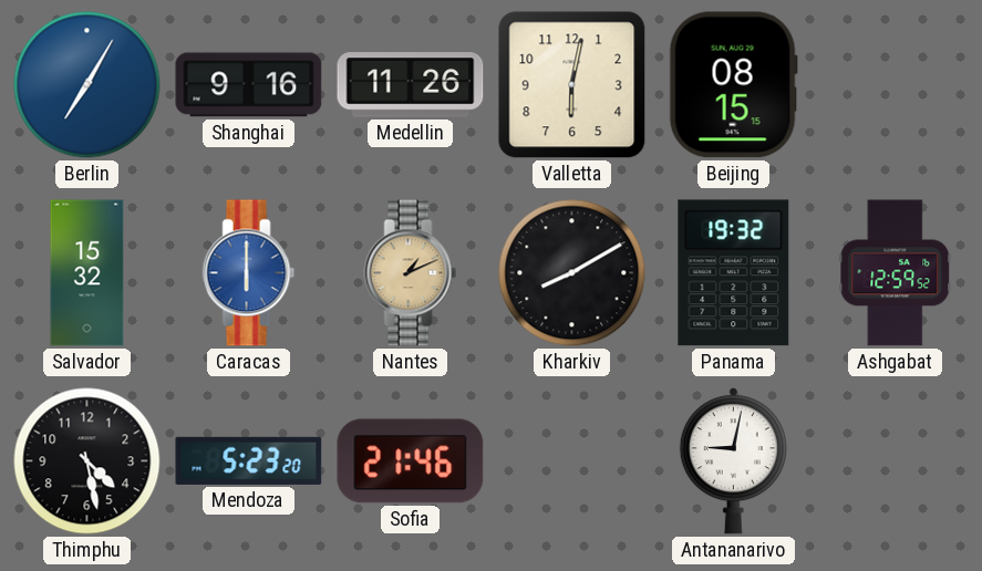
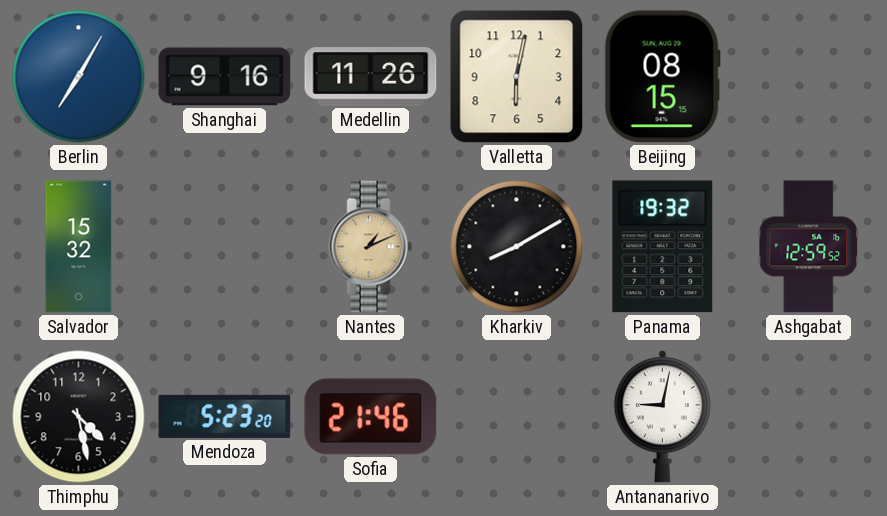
Caracas: 6:00 -> none (249, 273)
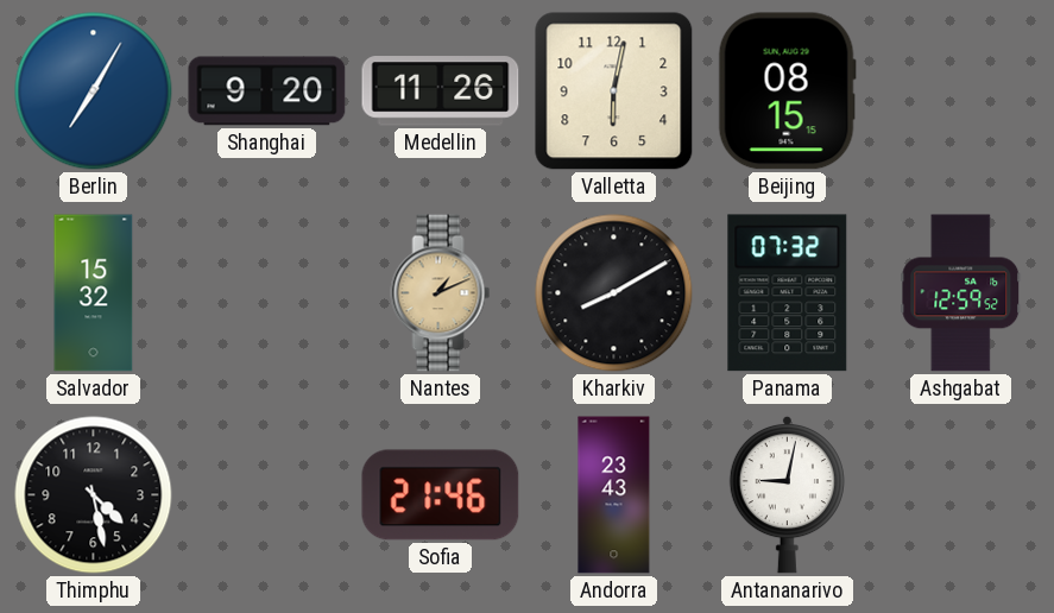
Shanghai: 9:16 -> 9:20 (267, 91)
Panama: 19:32 -> 07:32 (788, 293)
Mendoza: 5:23 -> none (225, 416)
Andorra: none -> 23:43 (614, 495)
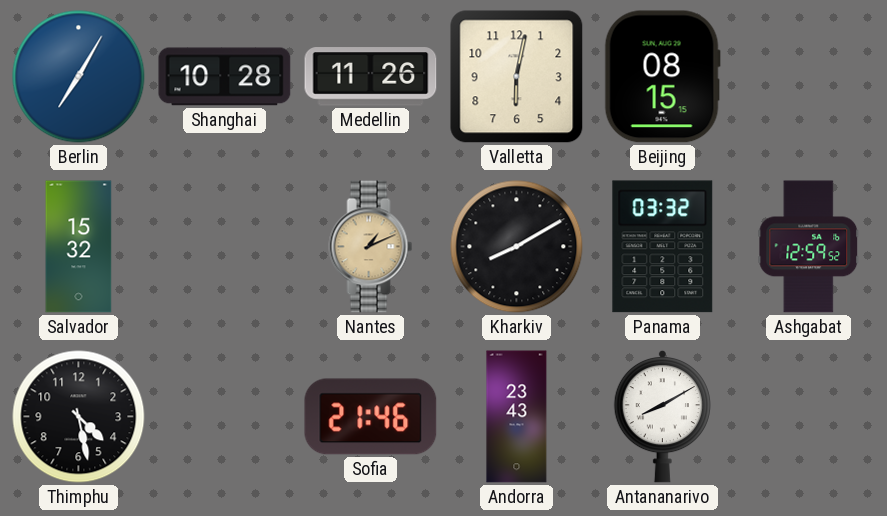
Shanghai: 9:20 -> 10:28 (225, 77)
Panama: 07:32 -> 03:32 (663, 247)
Antananarivo: 9:02 -> 8:10 (662, 416)
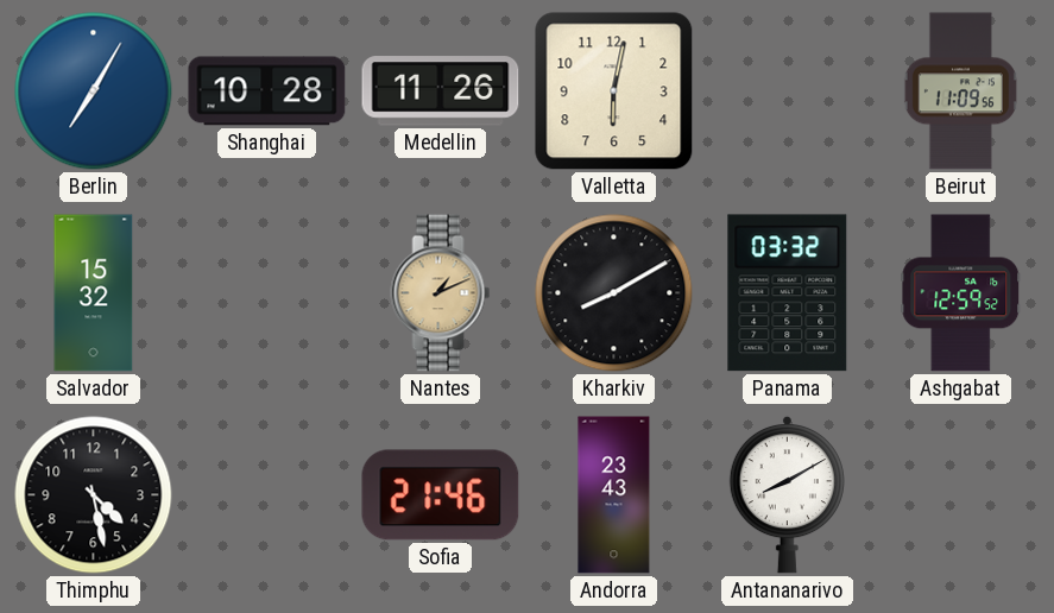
Beijing: 08:15 -> none (662, 77)
Beirut: none -> 11:09 (960, 91)
